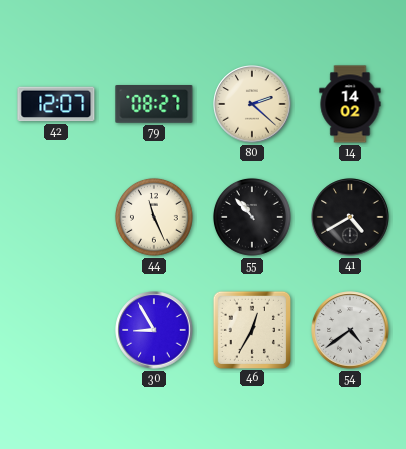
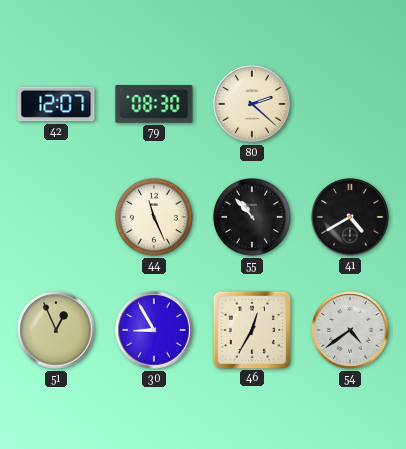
79: 08:27 -> 08:30 (154, 105)
14: 14:02 -> none (350, 104)
51: none -> 12:56 (56, 330)
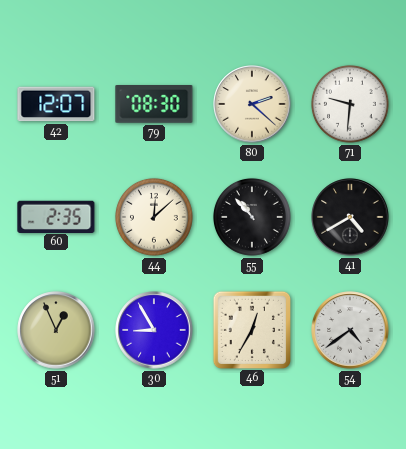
71: none -> 9:31 (350, 104)
60: none -> 2:35 (56, 216)
44: 11:26 -> 12:08 (154, 217)
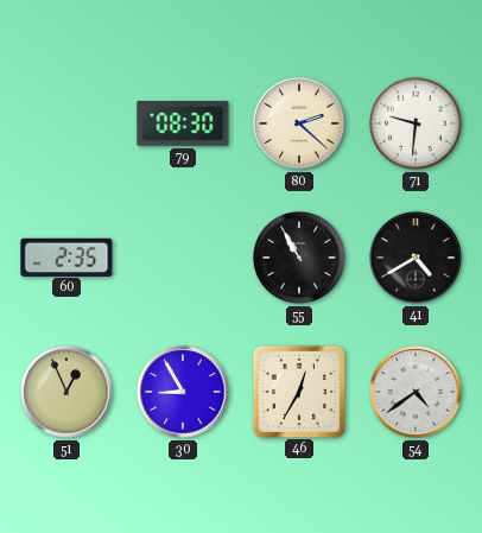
42: 12:07 -> none (56, 104)
44: 12:08 -> none (154, 217)
55: 10:53 -> 10:55 (299, 258)
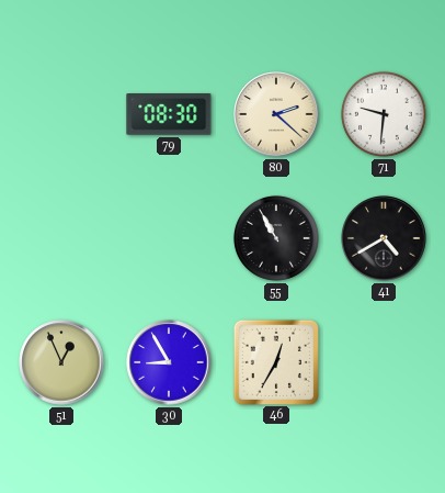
60: 2:35 -> none (66, 256)
54: 4:39 -> none (416, 392)
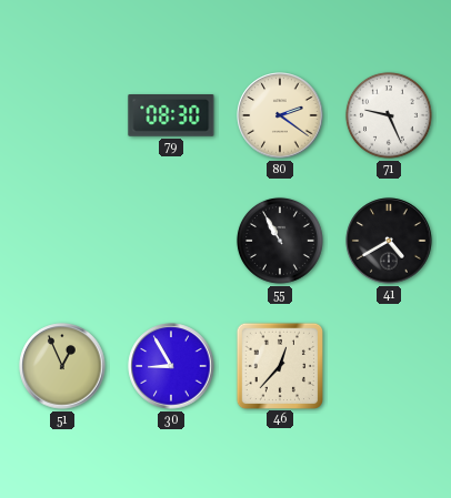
80: 2:22 -> 2:21 (280, 115)
71: 9:31 -> 9:26 (389, 115)
46: 12:35 -> 12:37 (279, 365)
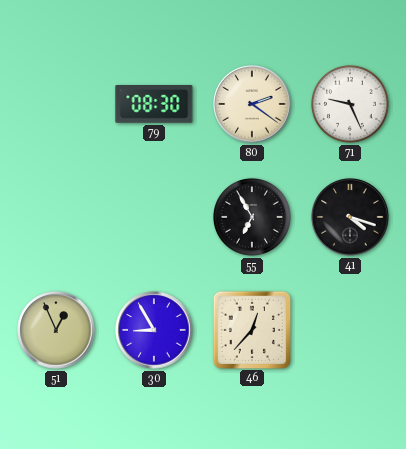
55: 10:55 -> 6:55 (252, 217)
41: 4:40 -> 4:18 (350, 217)
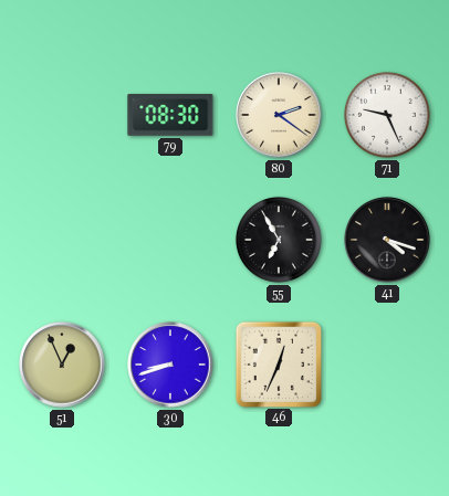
30: 8:55 -> 8:42 (170, 365)
46: 12:37 -> 12:34 (278, 363)
